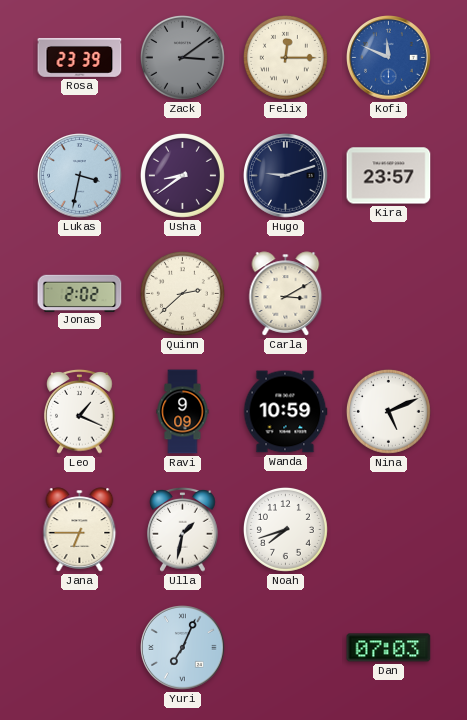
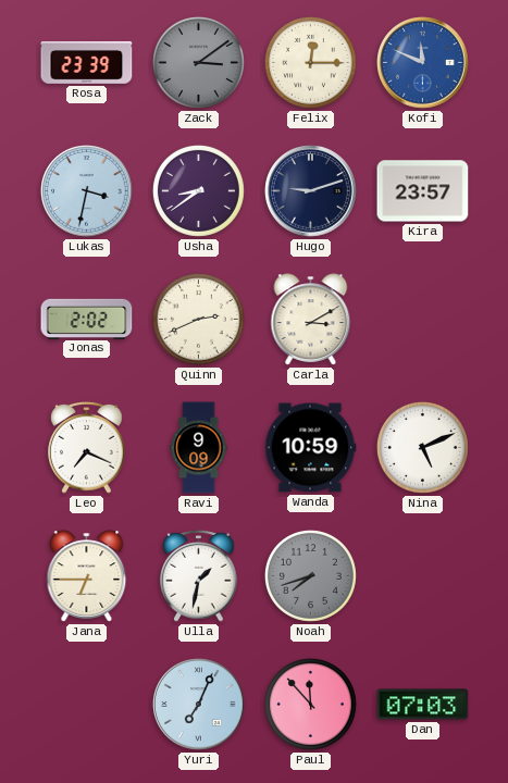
Quinn: 2:38 -> 2:41 (198, 319)
Leo: 1:19 -> 7:19 (87, 447)
Noah dial: white -> grey (310, 575)
Paul: none -> 11:53 (310, 704)
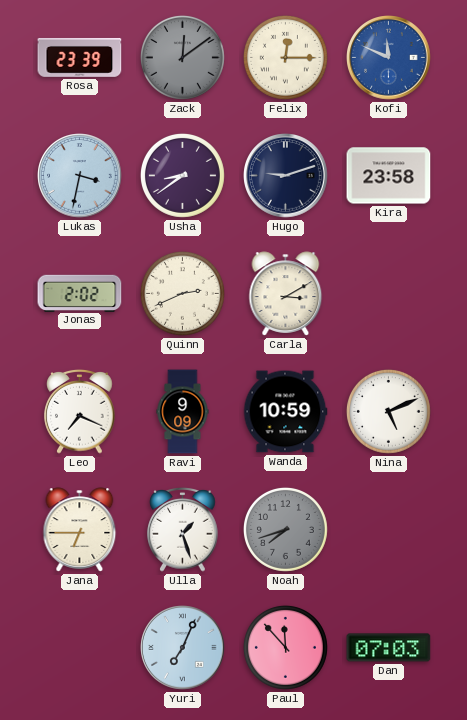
Zack: 3:09 -> 12:09 (182, 57)
Kira: 23:57 -> 23:58 (389, 176)
Ulla: 1:32 -> 1:27 (183, 529)
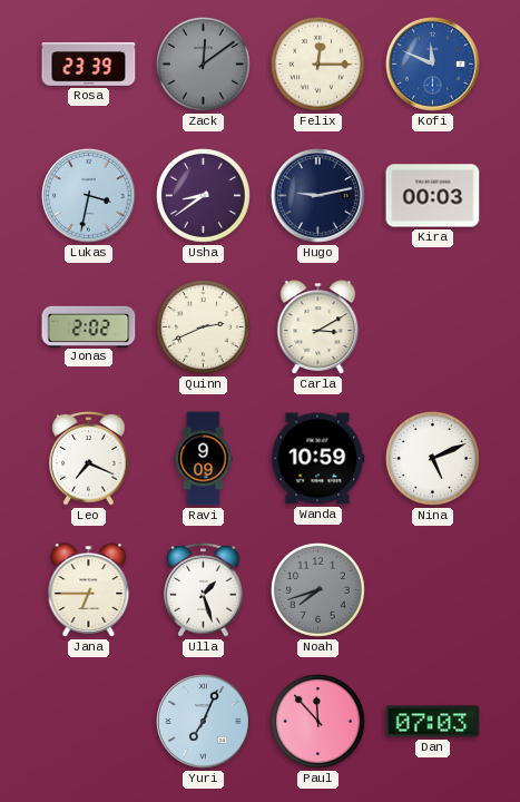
Hugo: 9:12 -> 9:13 (318, 196)
Kira: 23:58 -> 00:03 (433, 196)
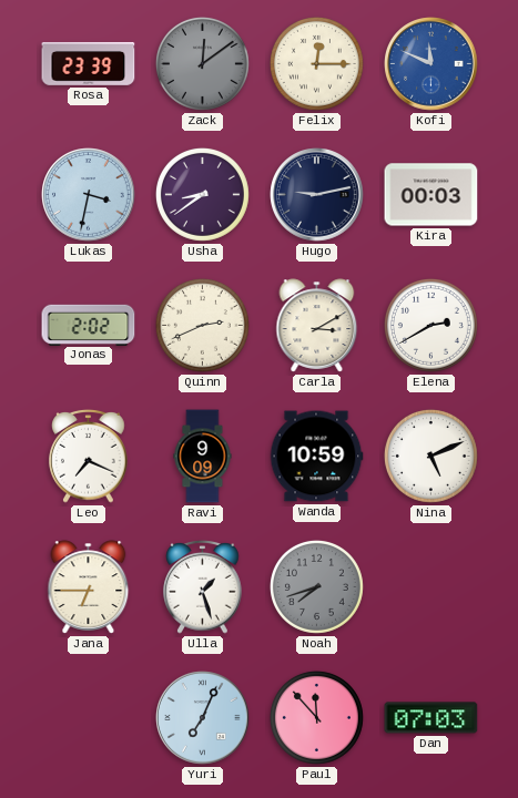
Elena: none -> 2:40 (430, 325)
